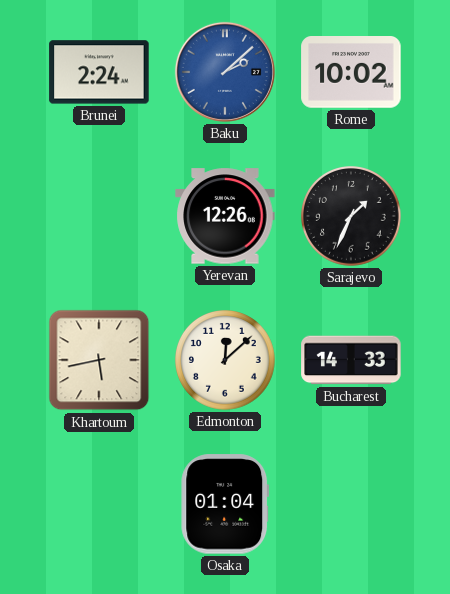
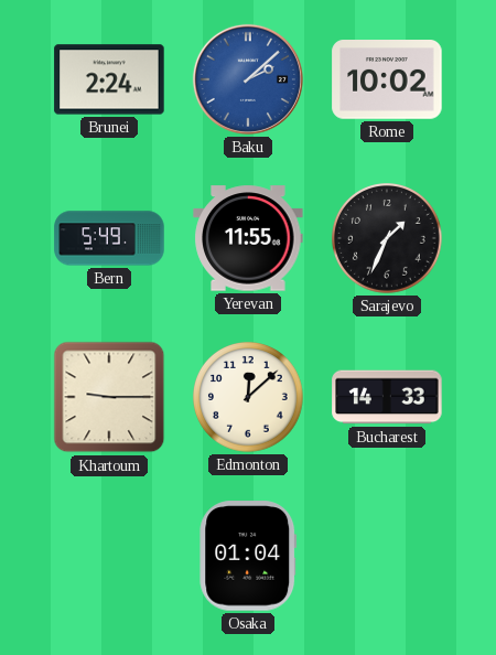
Bern: none -> 5:49 (109, 238)
Yerevan: 12:26 -> 11:55 (248, 238)
Khartoum: 5:43 -> 9:15 (109, 397)
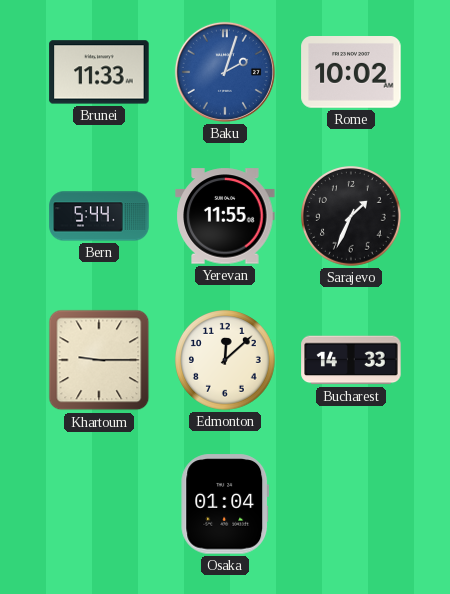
Brunei: 2:24 -> 11:33 (99, 72)
Baku: 2:08 -> 2:03 (225, 72)
Bern: 5:49 -> 5:44 (99, 216)
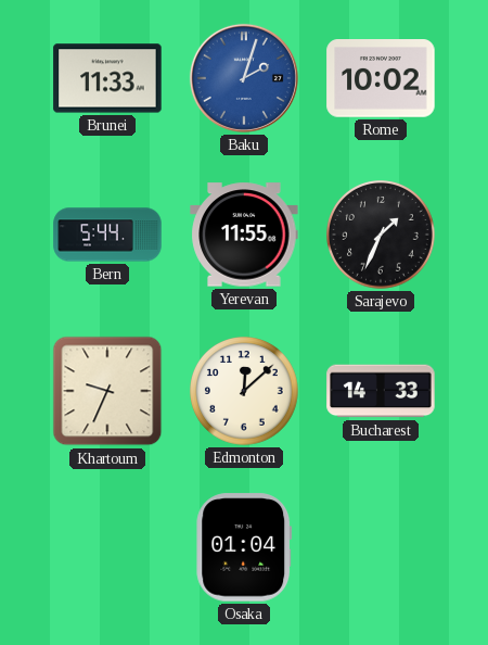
Khartoum: 9:15 -> 9:34 (107, 391)
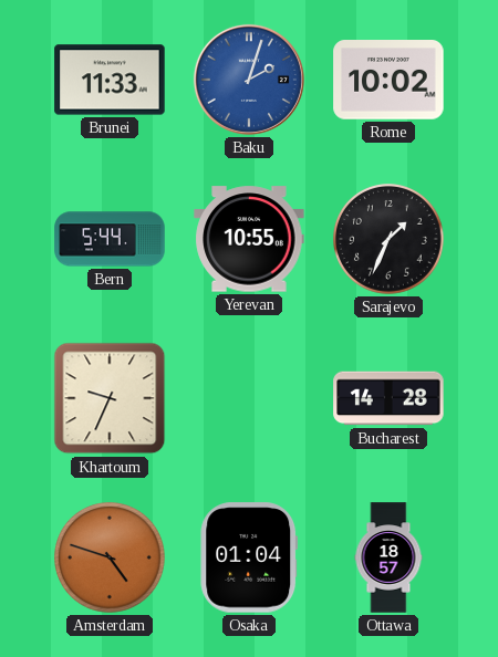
Yerevan: 11:55 -> 10:55 (249, 239)
Edmonton: 12:08 -> none (245, 392)
Bucharest: 14:33 -> 14:28 (388, 398)
Amsterdam: none -> 4:48 (111, 559)
Ottawa: none -> 18:57 (388, 557)
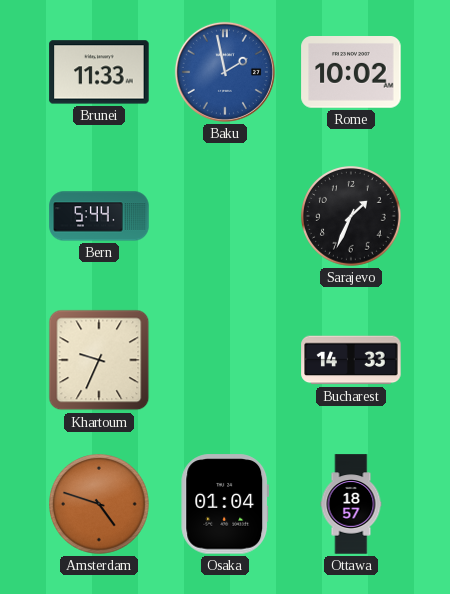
Baku: 2:03 -> 1:58 (225, 72)
Yerevan: 10:55 -> none (249, 239)
Bucharest: 14:28 -> 14:33 (351, 360)
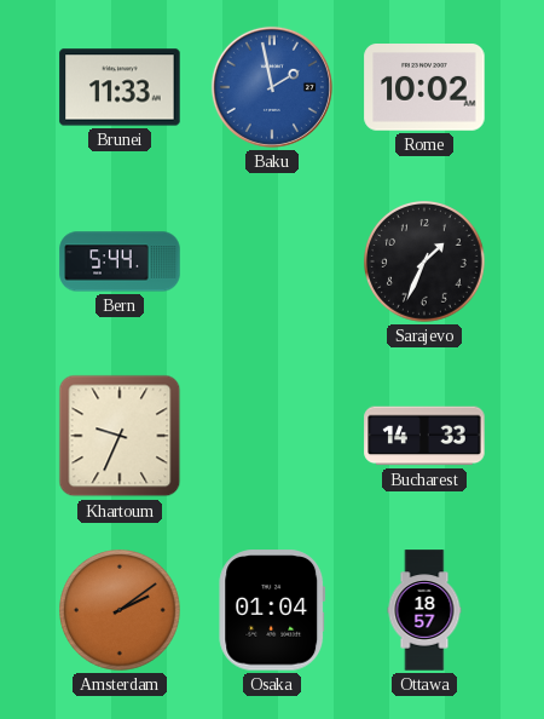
Amsterdam: 4:48 -> 2:09 (121, 611)
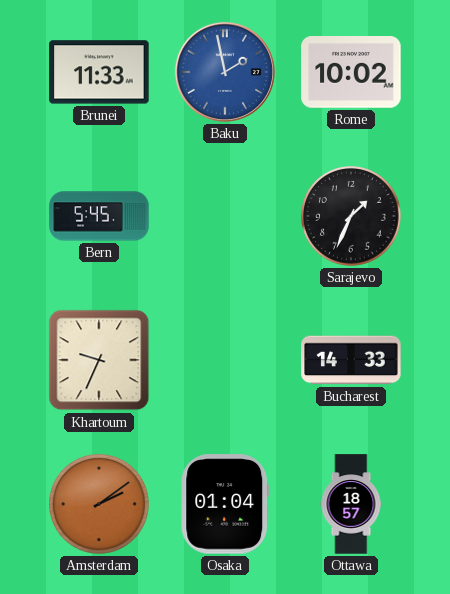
Bern: 5:44 -> 5:45 (99, 216)
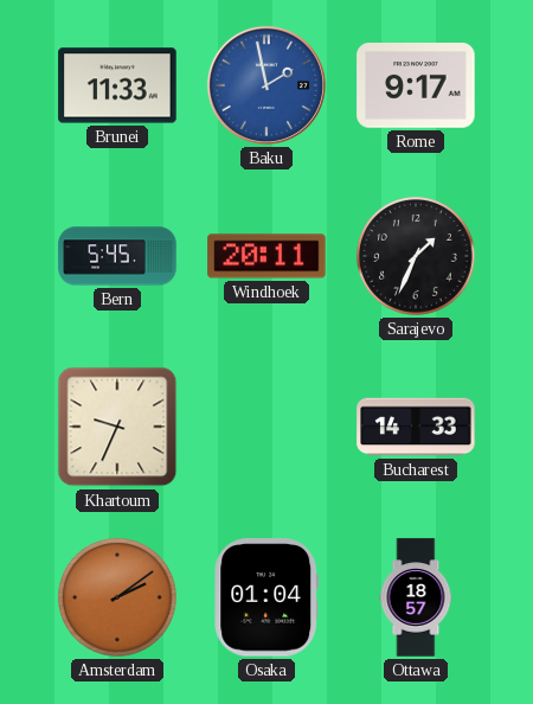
Rome: 10:02 -> 9:17 (416, 87)
Windhoek: none -> 20:11 (266, 256)
